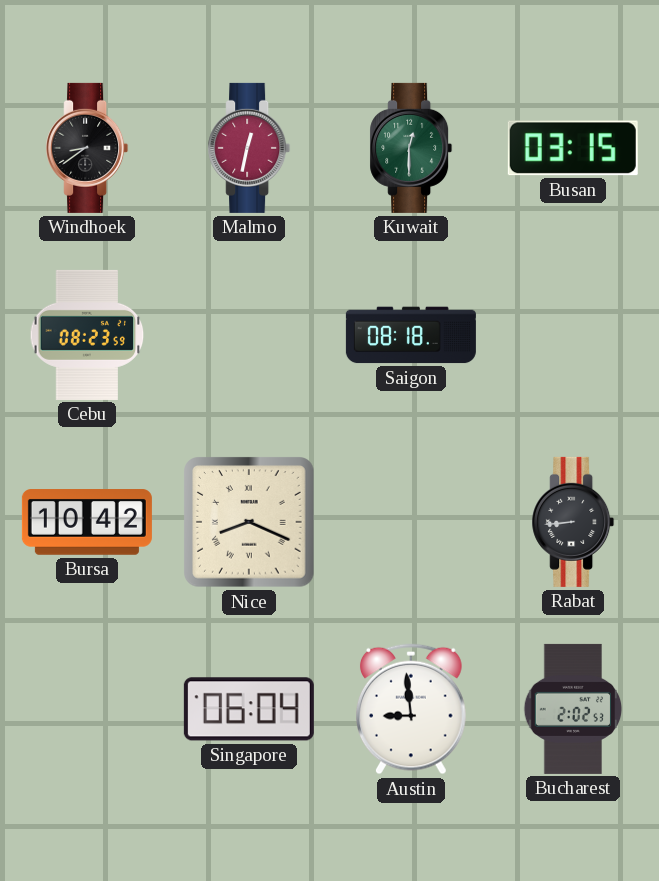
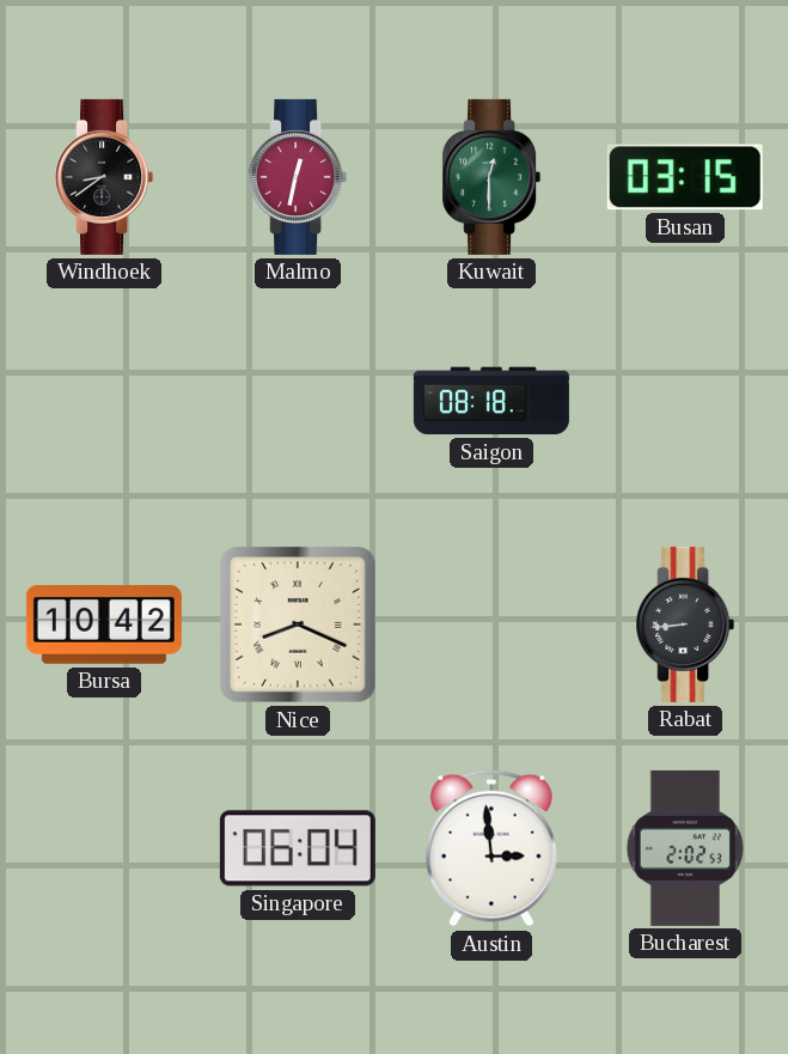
Cebu: 08:23 -> none (87, 335)
Austin: 8:59 -> 2:59 (493, 848)
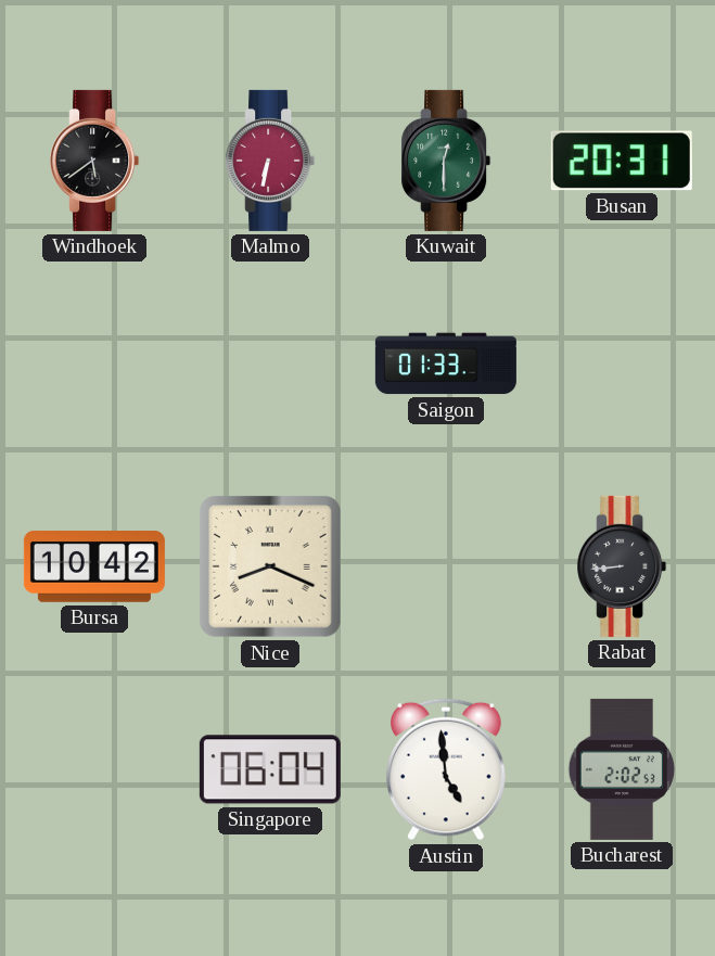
Windhoek: 8:39 -> 5:39 (94, 161)
Malmo: 12:32 -> 6:32 (270, 161)
Busan: 03:15 -> 20:31 (622, 161)
Saigon: 08:18 -> 01:33 (446, 364)
Austin: 2:59 -> 4:59 (447, 769)
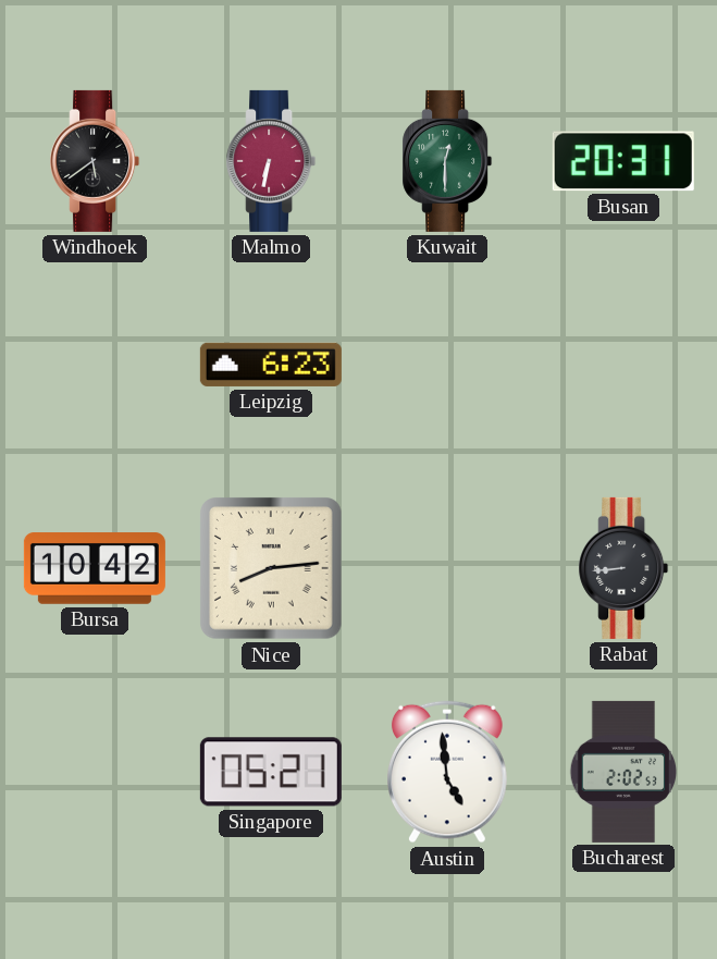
Leipzig: none -> 6:23 (271, 365)
Saigon: 01:33 -> none (446, 364)
Nice: 8:19 -> 8:14 (271, 568)
Singapore: 06:04 -> 05:21 (271, 772)
